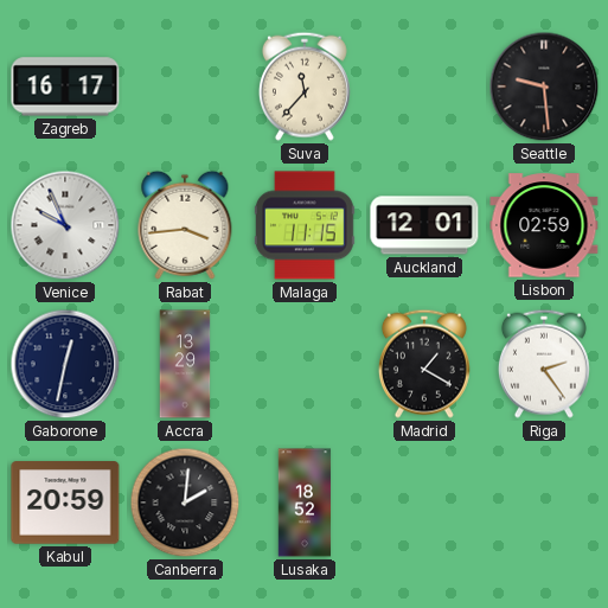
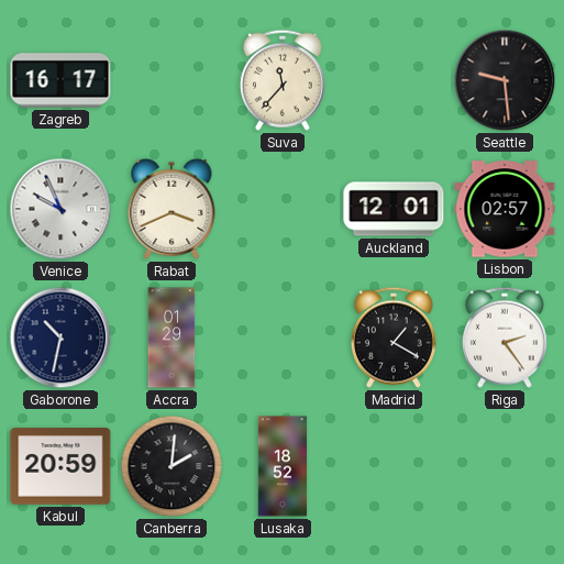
Rabat: 3:44 -> 3:41 (172, 209)
Malaga: 11:15 -> none (306, 225)
Lisbon: 02:59 -> 02:57 (505, 209)
Gaborone: 12:32 -> 10:32 (60, 338)
Accra: 13:29 -> 01:29 (172, 338)
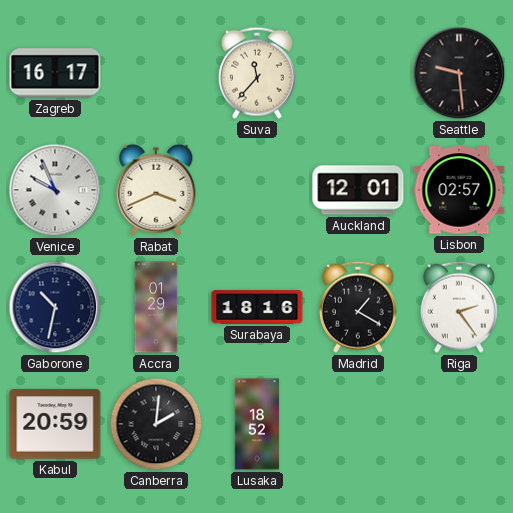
Surabaya: none -> 18:16 (257, 307)
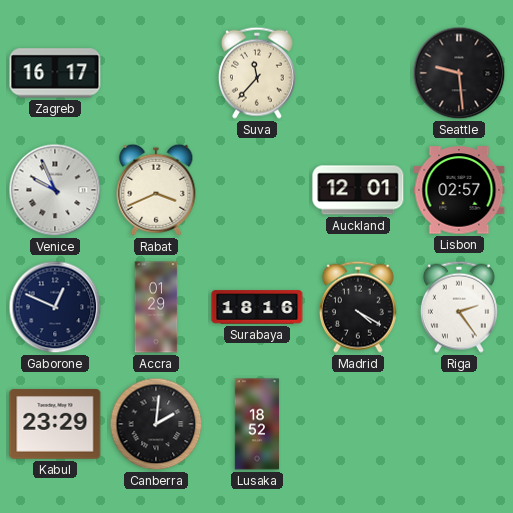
Gaborone: 10:32 -> 12:49 (55, 307)
Madrid: 1:20 -> 4:20 (358, 307)
Kabul: 20:59 -> 23:29 (55, 424)
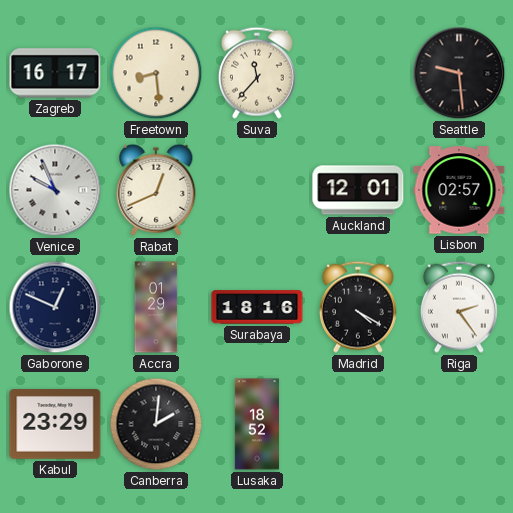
Freetown: none -> 8:29 (156, 73)
Rabat: 3:41 -> 12:41 (156, 190)
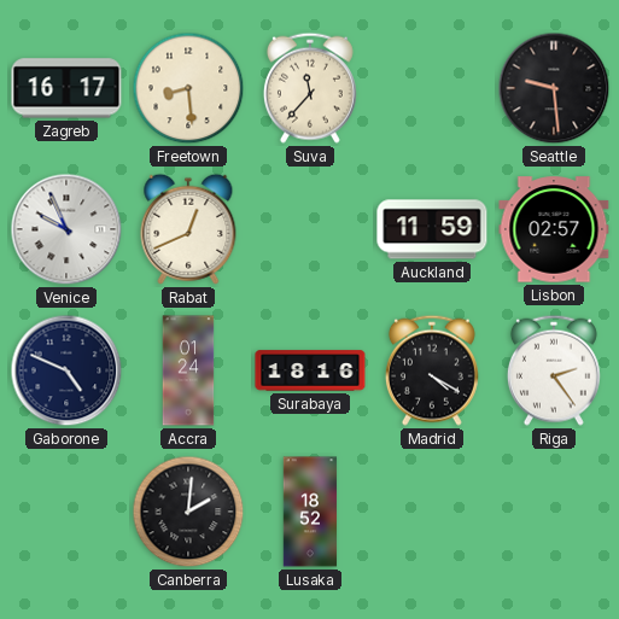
Auckland: 12:01 -> 11:59 (432, 229)
Gaborone: 12:49 -> 4:49 (66, 370)
Accra: 01:29 -> 01:24 (188, 370)
Kabul: 23:29 -> none (55, 424)
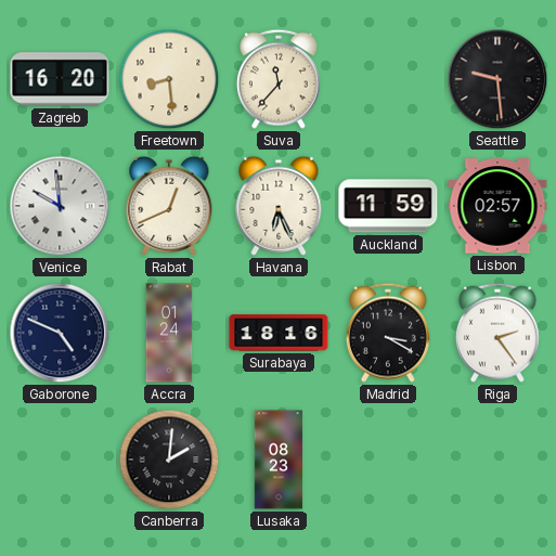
Zagreb: 16:17 -> 16:20 (60, 79)
Venice: 9:56 -> 9:59 (60, 206)
Havana: none -> 6:26 (279, 206)
Madrid: 4:20 -> 3:20 (388, 333)
Lusaka: 18:52 -> 08:23 (279, 460)
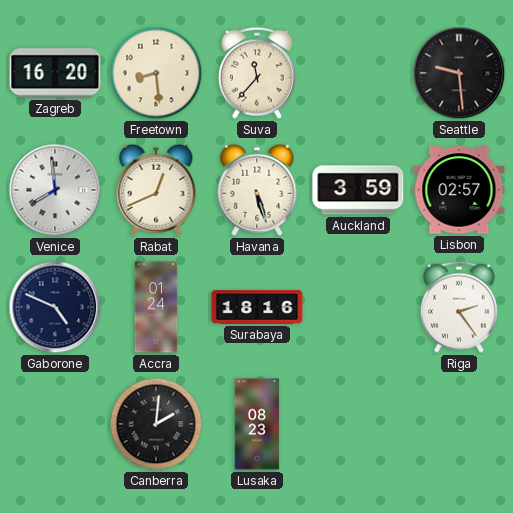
Venice: 9:59 -> 7:59 (55, 190)
Havana: 6:26 -> 5:27 (257, 190)
Auckland: 11:59 -> 3:59 (358, 190)
Madrid: 3:20 -> none (388, 333)
